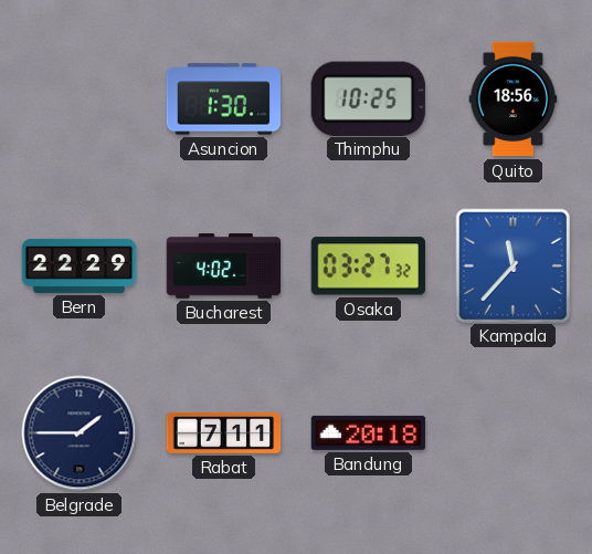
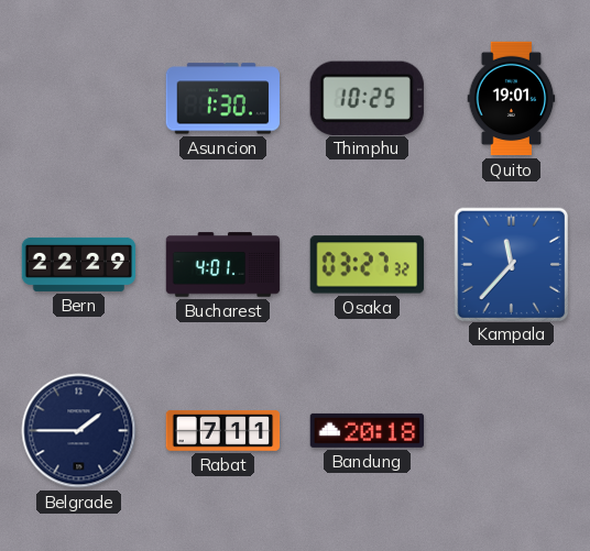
Quito: 18:56 -> 19:01 (512, 99)
Bucharest: 4:02 -> 4:01 (223, 265)
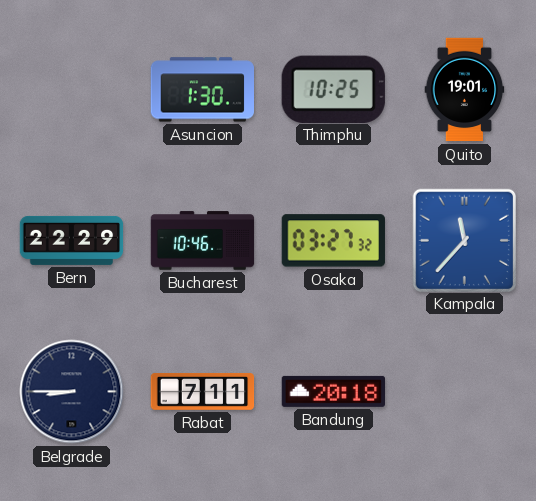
Bucharest: 4:01 -> 10:46 (203, 241)
Belgrade: 1:45 -> 8:45 (72, 392)
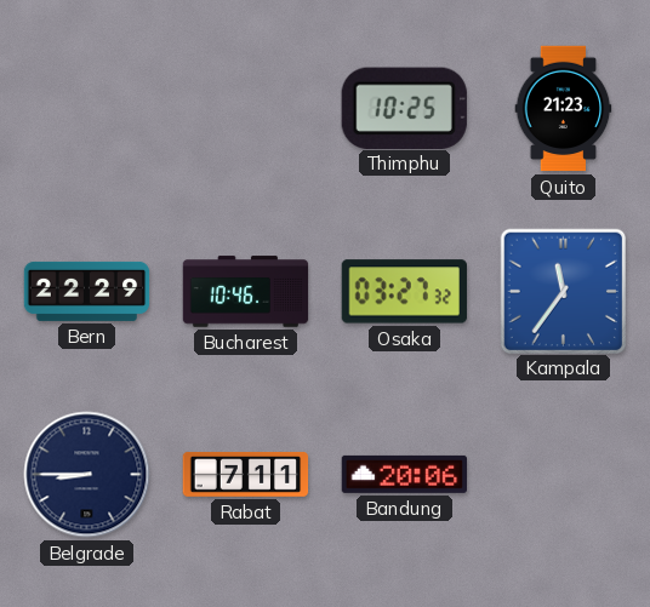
Asuncion: 1:30 -> none (202, 90)
Quito: 19:01 -> 21:23 (564, 109)
Kampala: 11:37 -> 11:36 (563, 291)
Bandung: 20:18 -> 20:06 (404, 474)
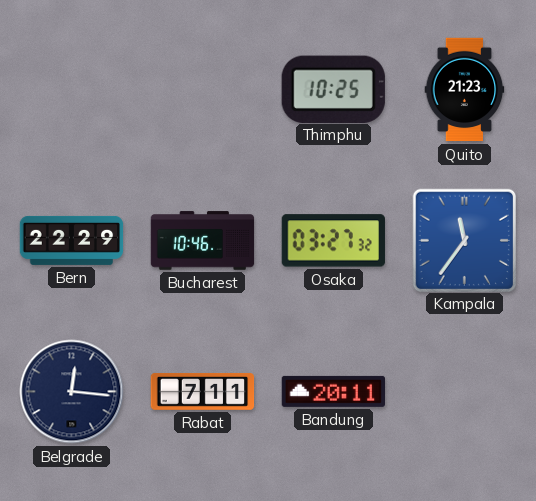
Belgrade: 8:45 -> 12:16 (72, 392)
Bandung: 20:06 -> 20:11 (333, 391)
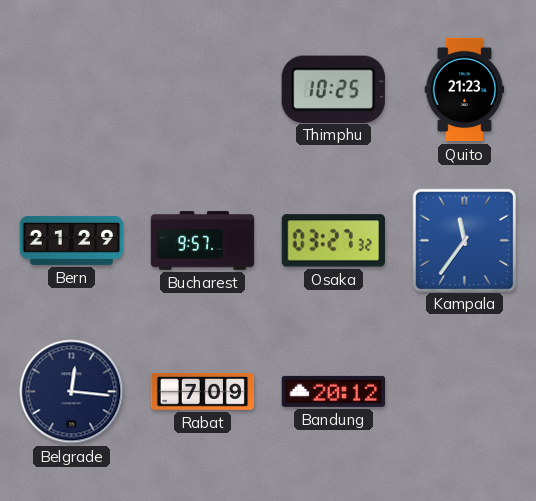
Bern: 22:29 -> 21:29 (72, 240)
Bucharest: 10:46 -> 9:57 (203, 241)
Rabat: 7:11 -> 7:09 (203, 392)
Bandung: 20:11 -> 20:12 (333, 391)
